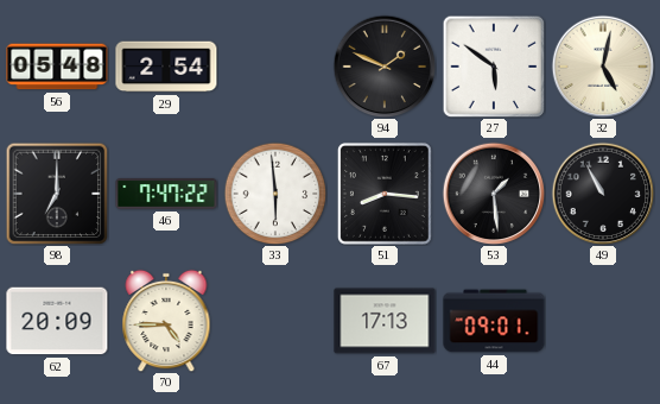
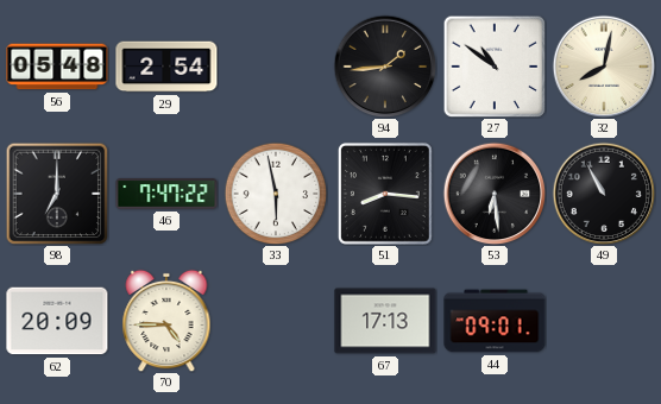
94: 1:49 -> 1:44 (385, 67)
27: 5:51 -> 10:51 (495, 67)
32: 5:02 -> 8:02 (604, 67)
33: 5:59 -> 5:58 (276, 194)
53: 1:29 -> 6:29 (495, 194)
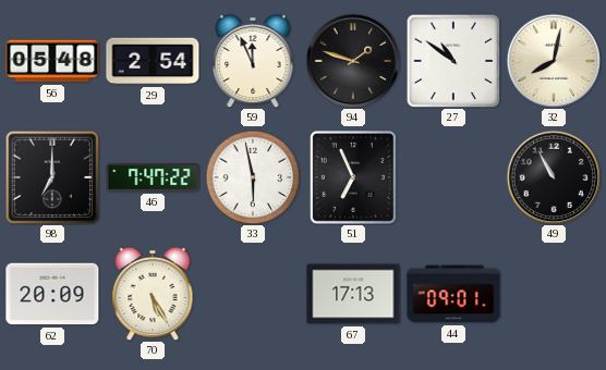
59: none -> 11:56 (253, 61)
94: 1:44 -> 1:48 (353, 61)
51: 8:16 -> 6:56 (353, 177)
53: 6:29 -> none (495, 194)
70: 4:45 -> 5:25 (153, 294)
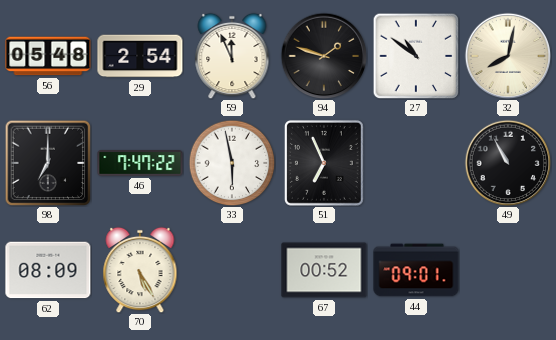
62: 20:09 -> 08:09 (48, 270)
67: 17:13 -> 00:52 (324, 270)
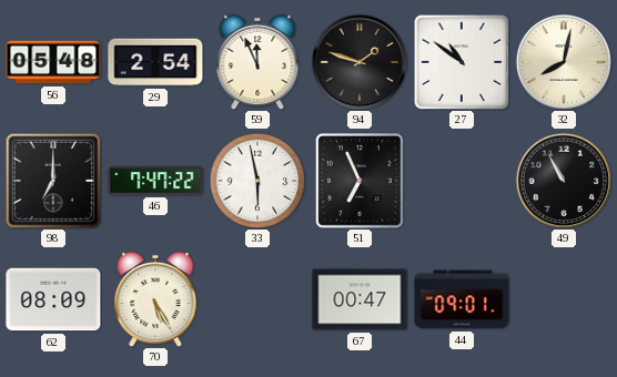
67: 00:52 -> 00:47 (360, 299)
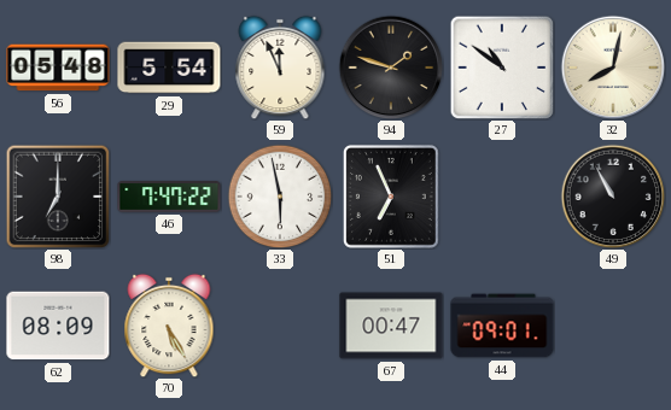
29: 2:54 -> 5:54 (169, 68)
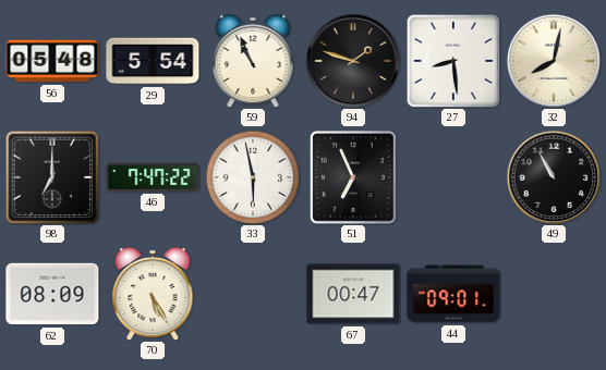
59: 11:56 -> 10:56 (253, 61)
27: 10:51 -> 8:29 (453, 61)
